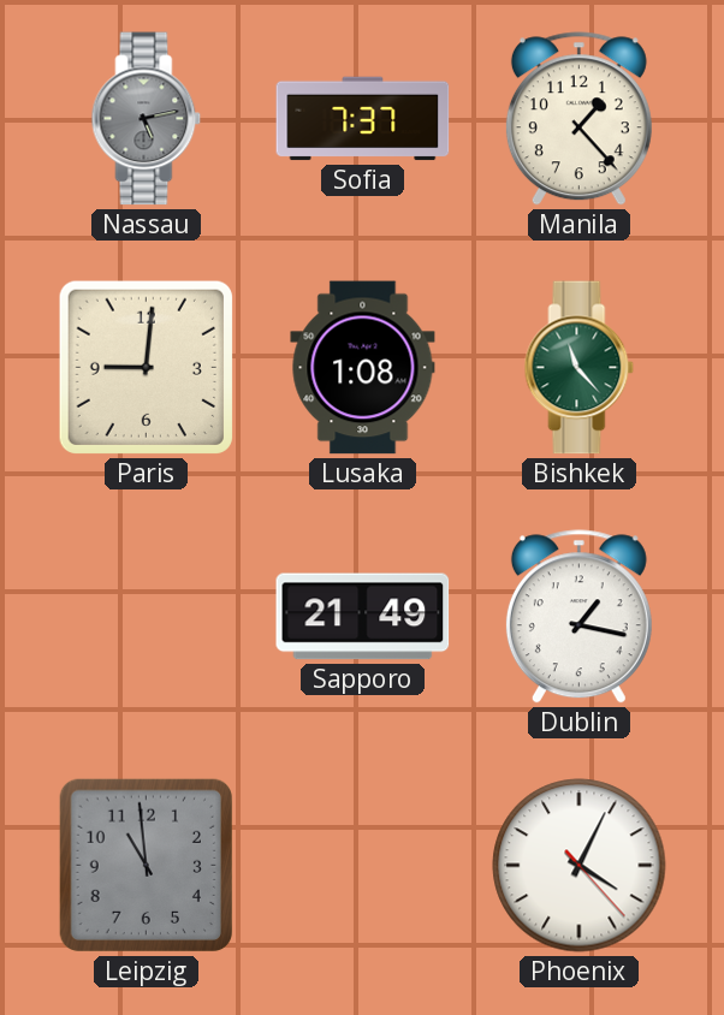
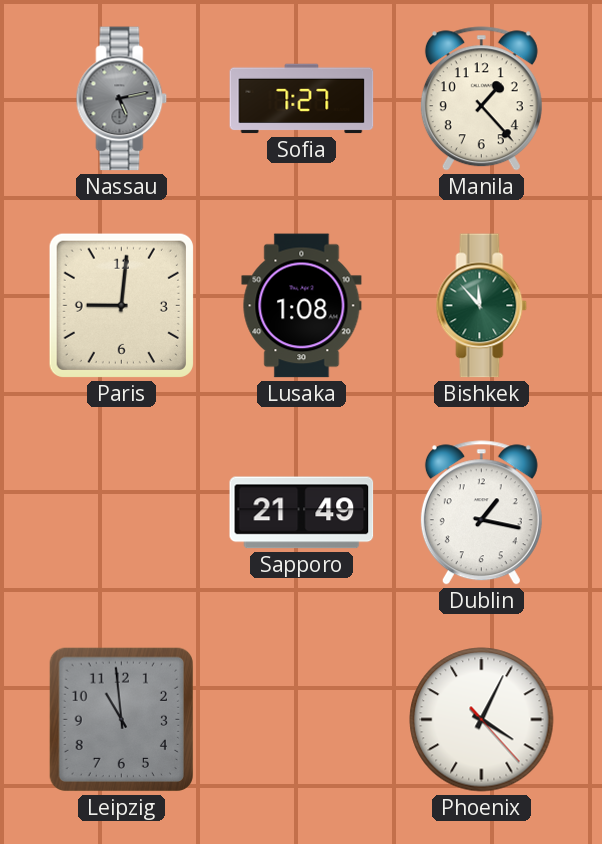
Sofia: 7:37 -> 7:27 (302, 99)
Bishkek: 11:23 -> 11:53 (482, 306)
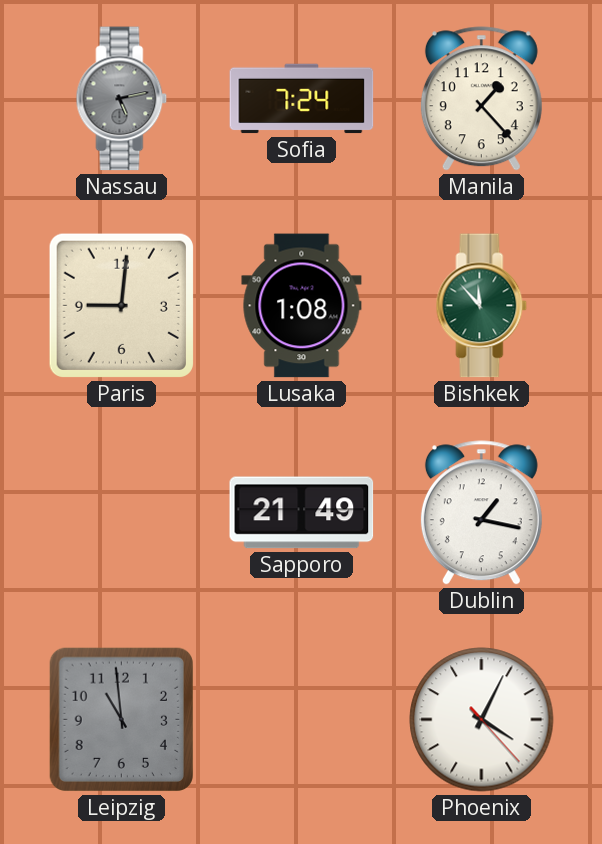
Sofia: 7:27 -> 7:24 (302, 99)
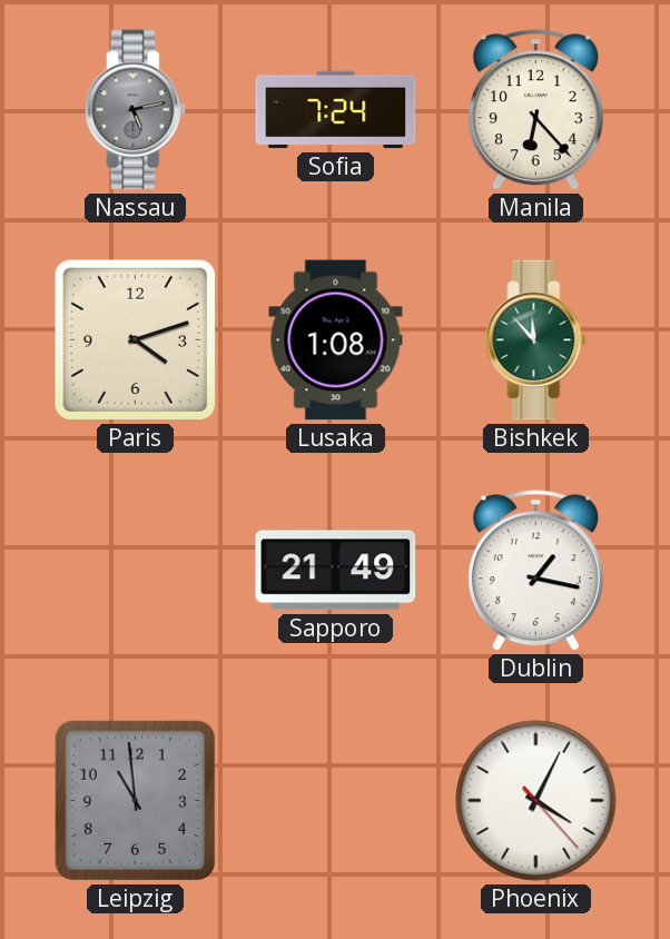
Manila: 1:23 -> 6:23 (535, 110)
Paris: 9:01 -> 4:12 (135, 339)
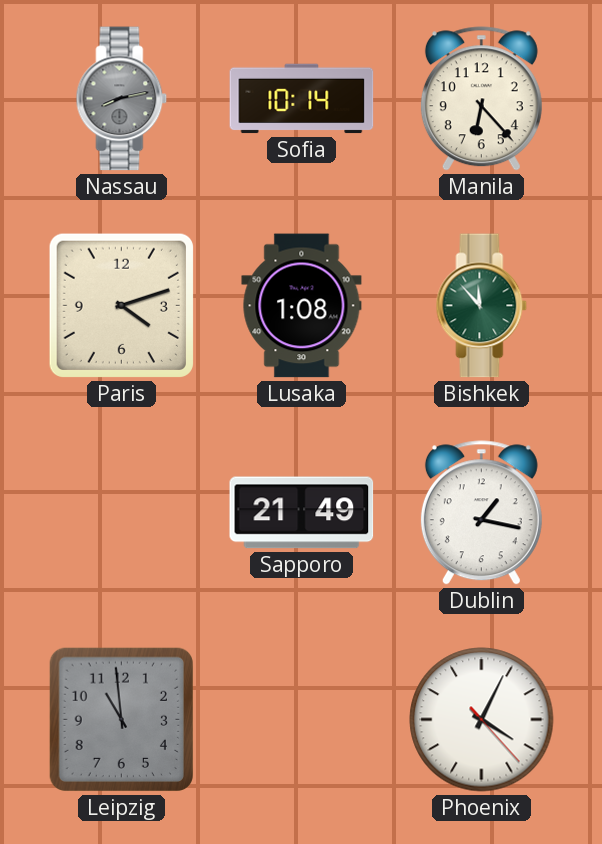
Nassau: 5:13 -> 8:13 (122, 99)
Sofia: 7:24 -> 10:14 (302, 99)
